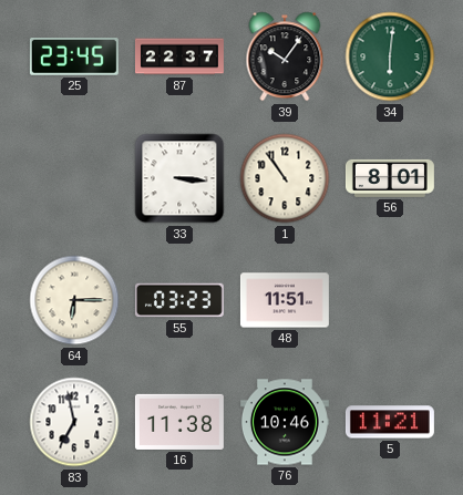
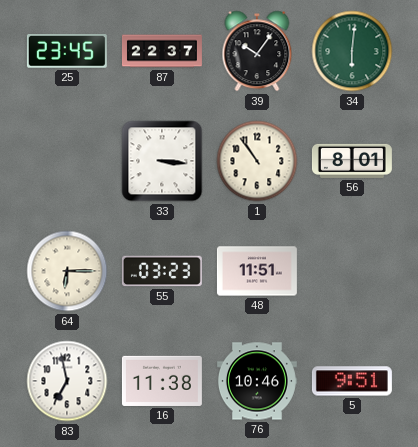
5: 11:21 -> 9:51 (352, 381)
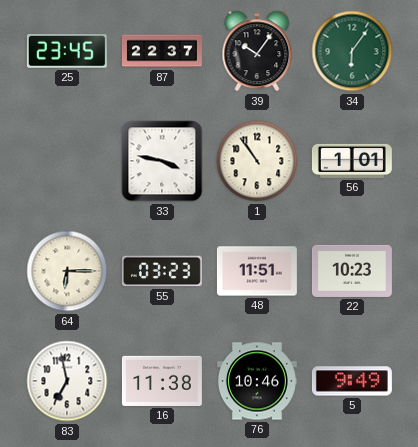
34: 6:01 -> 6:06 (352, 51)
33: 3:16 -> 3:47 (162, 161)
56: 8:01 -> 1:01 (352, 161)
22: none -> 10:23 (352, 271)
5: 9:51 -> 9:49 (352, 381)
